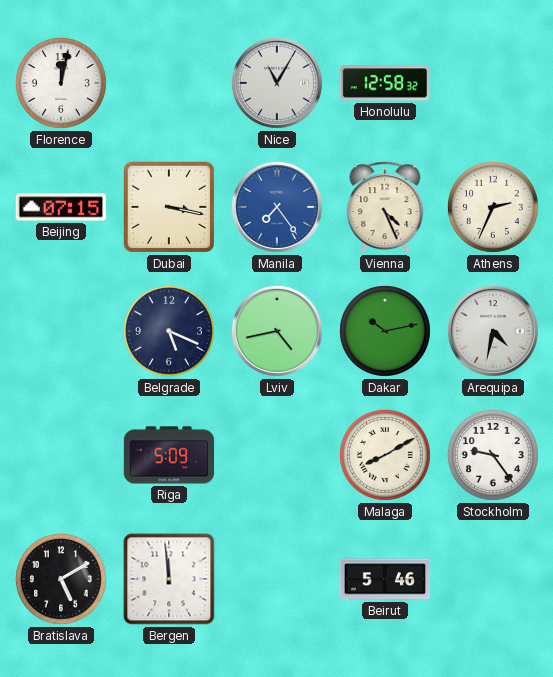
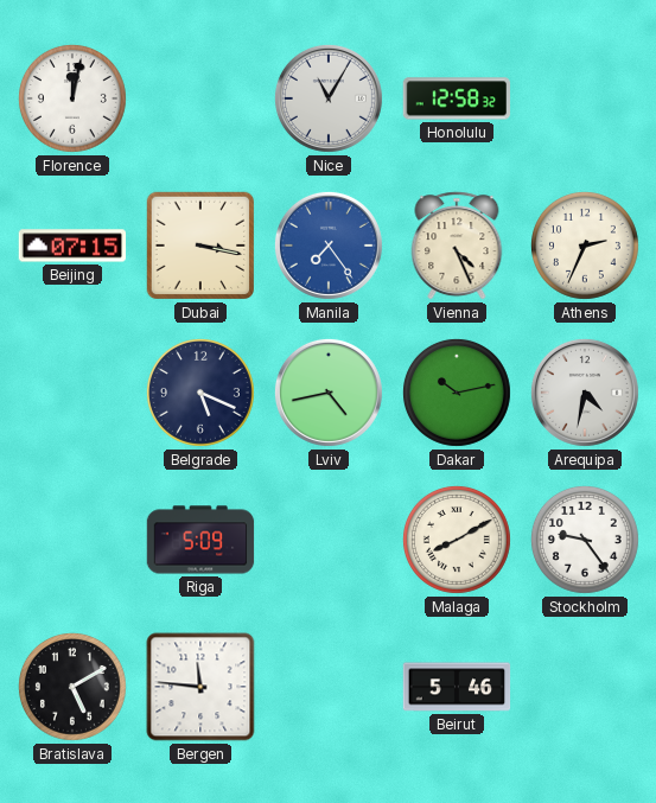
Bergen: 11:59 -> 11:46 (200, 687)
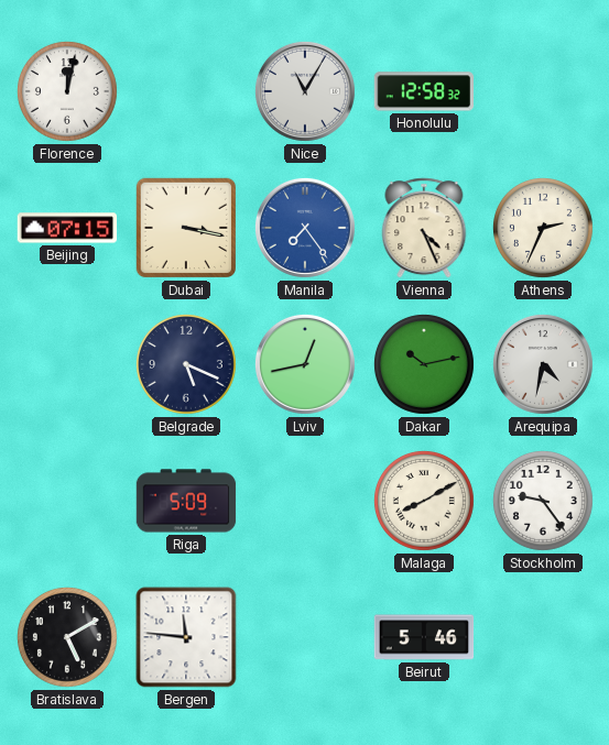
Lviv: 4:43 -> 12:43 (305, 364)
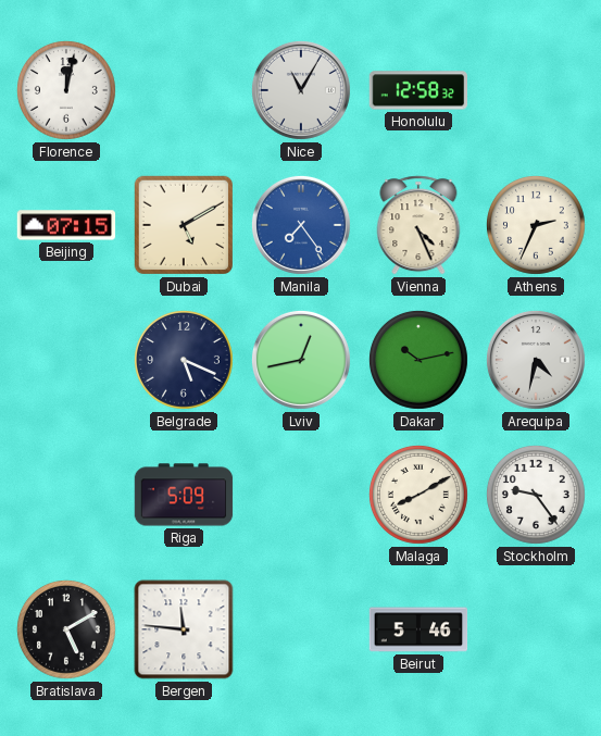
Dubai: 3:17 -> 5:10 (184, 225)
